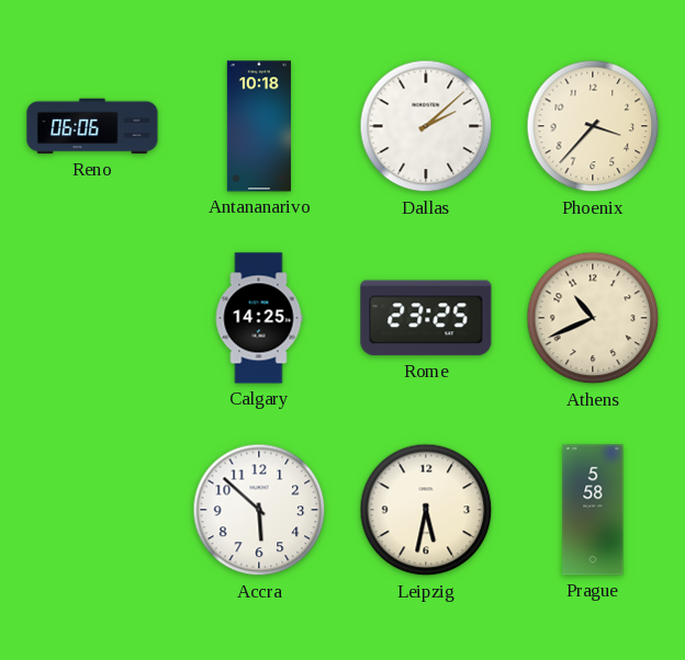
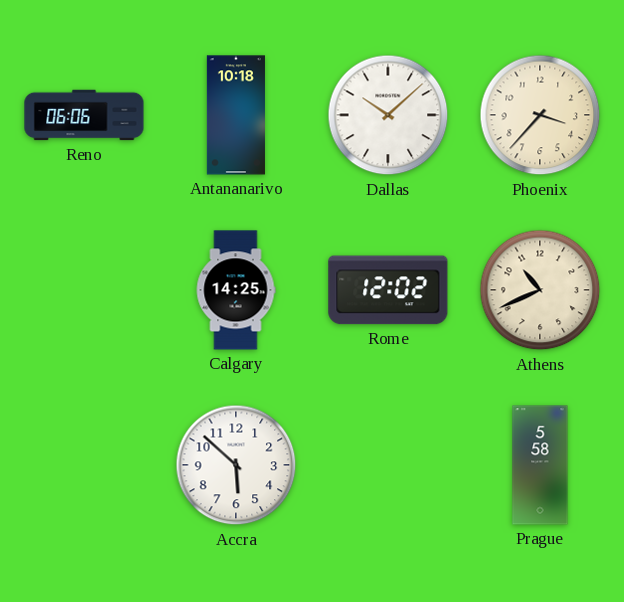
Dallas: 2:08 -> 10:08 (388, 115)
Rome: 23:25 -> 12:02 (388, 290)
Leipzig: 5:32 -> none (426, 510)
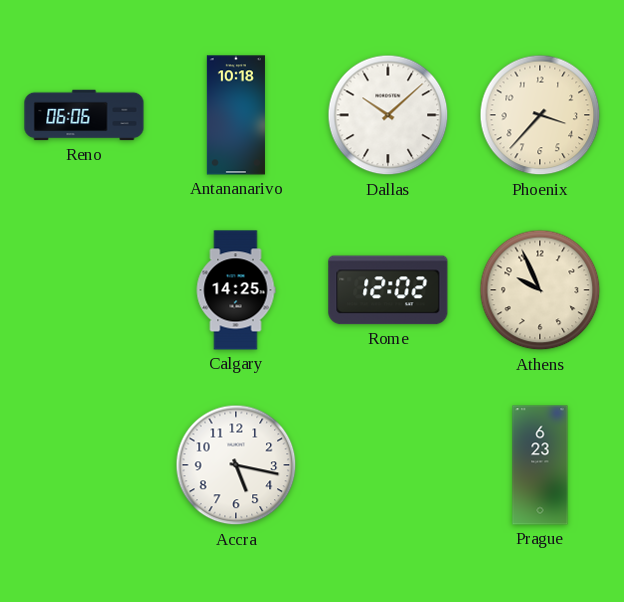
Athens: 10:41 -> 9:56 (540, 290)
Accra: 5:52 -> 5:17 (236, 465)
Prague: 5:58 -> 6:23 (540, 465)
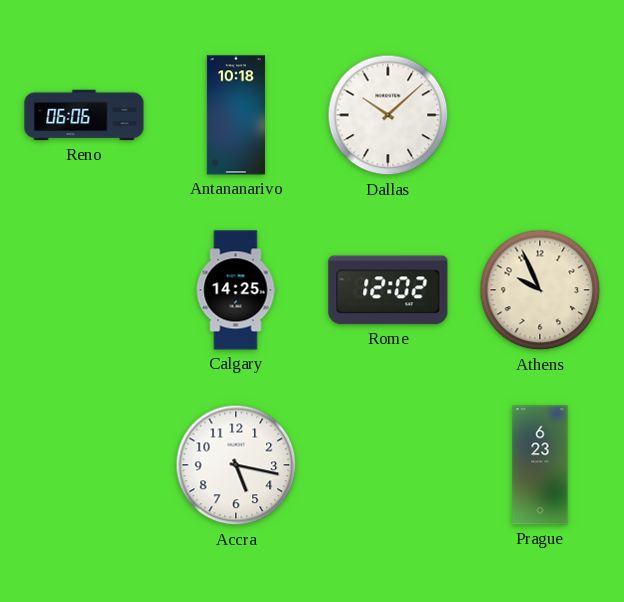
Phoenix: 3:37 -> none (540, 115)
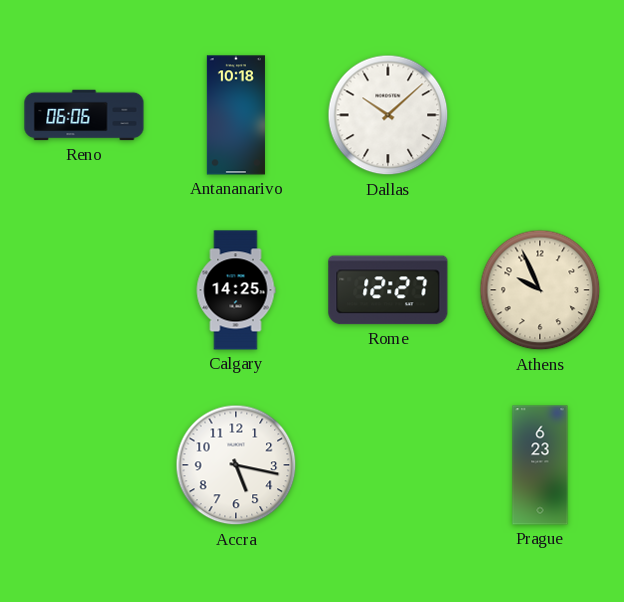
Rome: 12:02 -> 12:27 (388, 290)
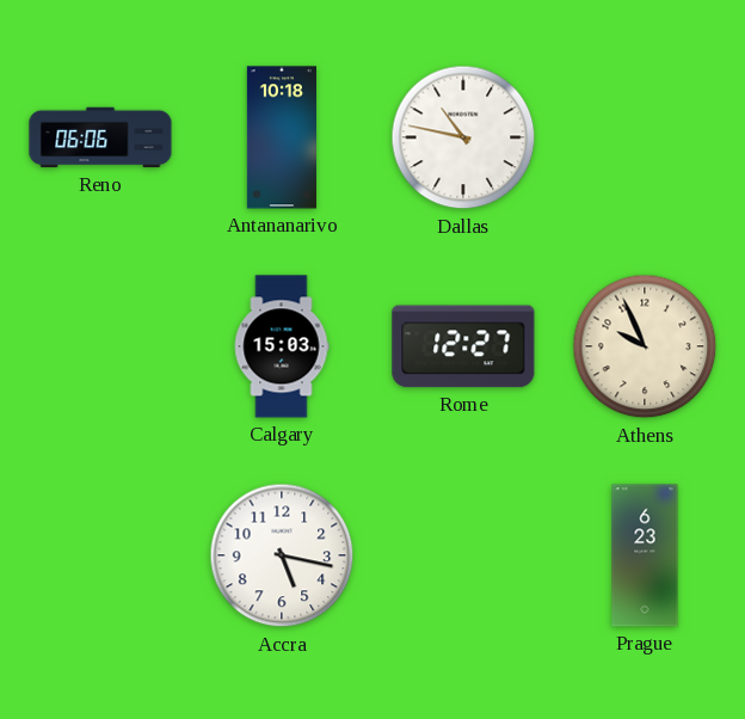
Dallas: 10:08 -> 10:47 (463, 137)
Calgary: 14:25 -> 15:03 (282, 346)
